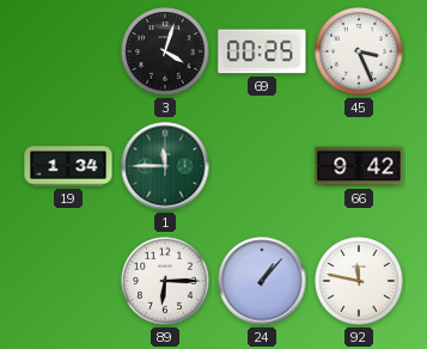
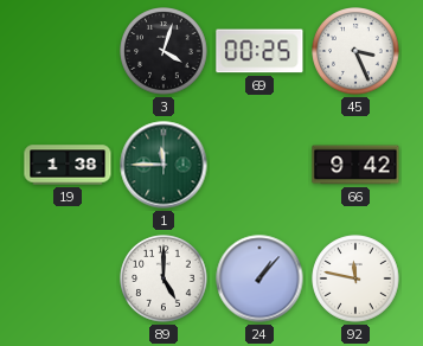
19: 1:34 -> 1:38 (68, 165)
89: 6:15 -> 5:00 (164, 278)
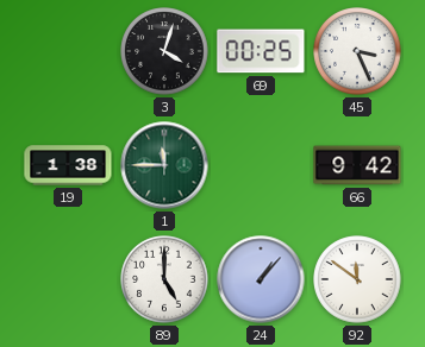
92: 11:47 -> 11:51 (357, 279)
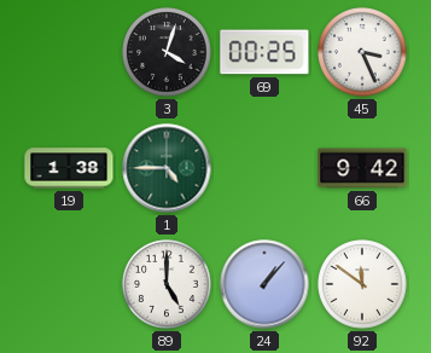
1: 11:45 -> 4:45 (167, 168)
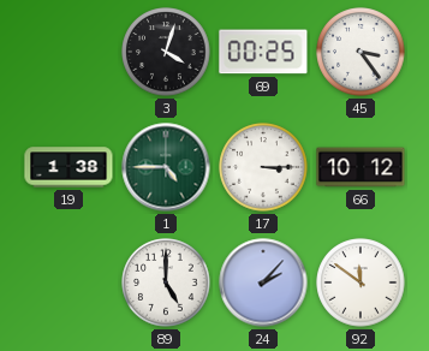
45: 3:26 -> 3:24 (361, 52)
17: none -> 3:15 (263, 167)
66: 9:42 -> 10:12 (361, 167)
24: 1:07 -> 2:07 (263, 282)
